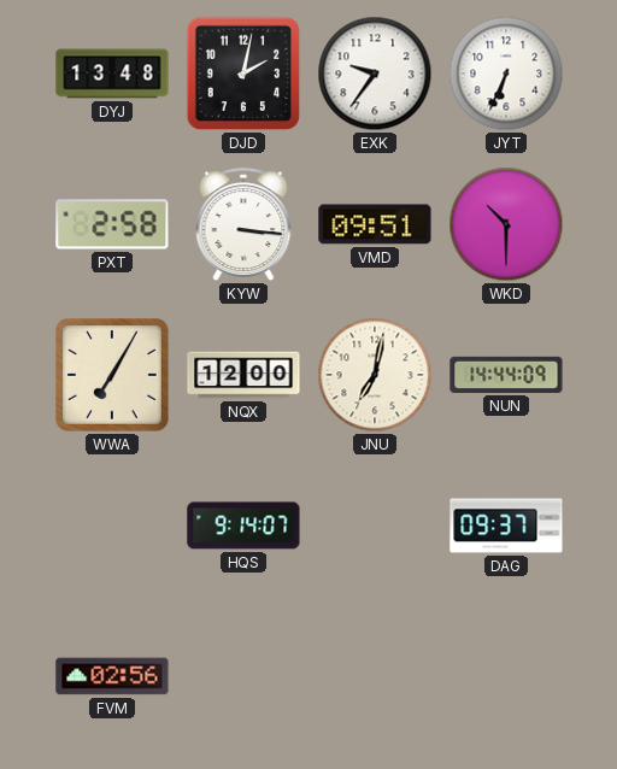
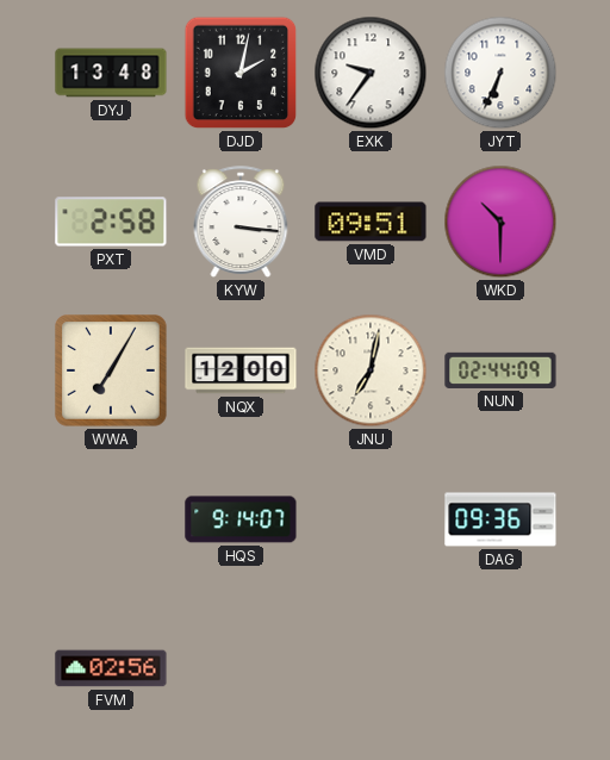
NUN: 14:44 -> 02:44 (500, 370)
DAG: 09:37 -> 09:36 (500, 519)
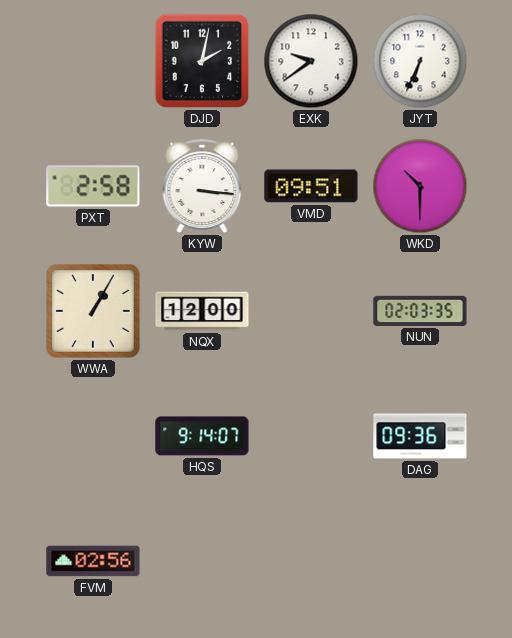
DYJ: 13:48 -> none (111, 73)
EXK: 9:36 -> 9:39 (311, 61)
WWA: 7:05 -> 1:05 (94, 312)
JNU: 7:02 -> none (371, 370)
NUN: 02:44 -> 02:03 (420, 311)
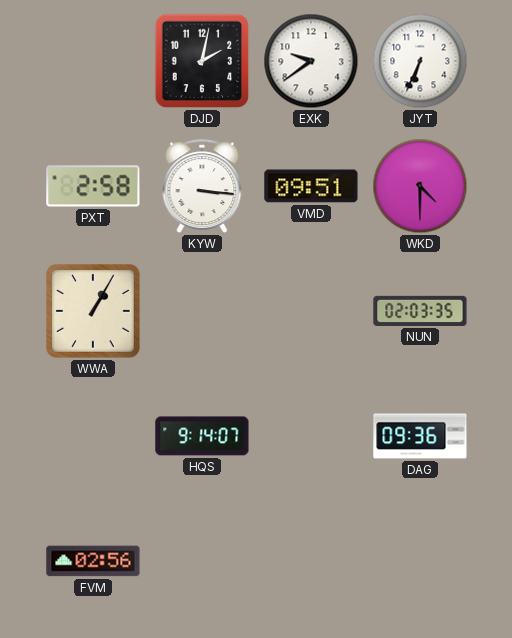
WKD: 10:30 -> 4:30 (420, 186)
NQX: 12:00 -> none (202, 311)
